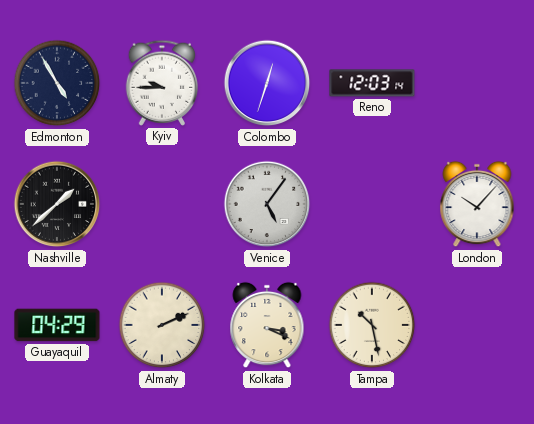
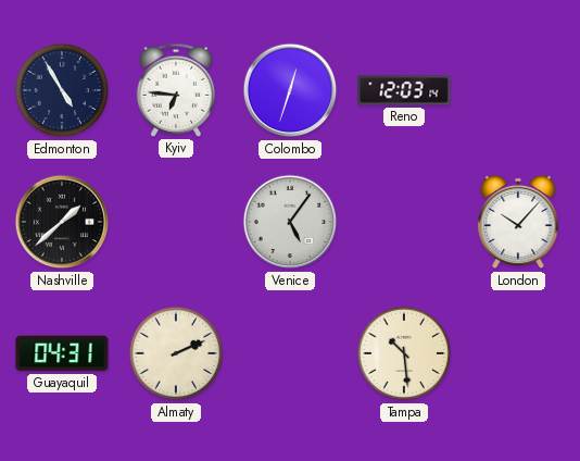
Kyiv: 9:45 -> 6:46 (176, 90)
Guayaquil: 04:29 -> 04:31 (62, 353)
Kolkata: 3:19 -> none (267, 325)
Tampa: 10:28 -> 10:29 (404, 353)
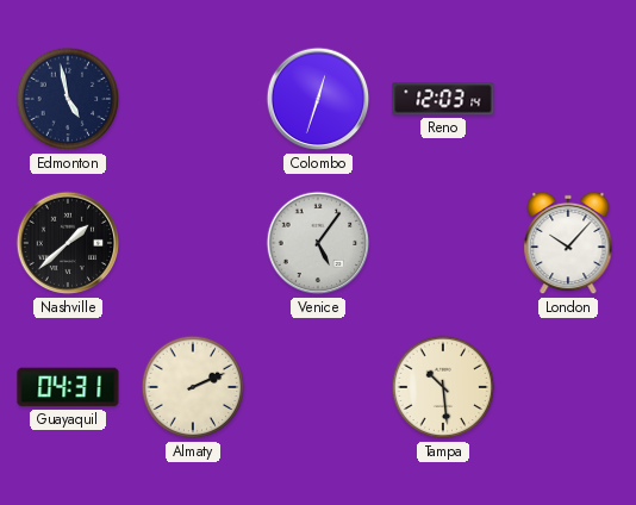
Edmonton: 4:55 -> 4:58 (68, 99)
Kyiv: 6:46 -> none (176, 90)
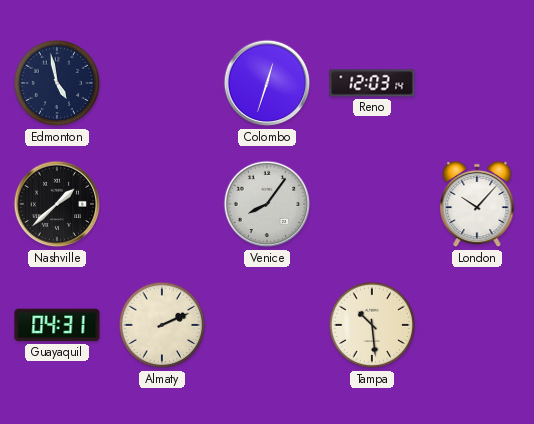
Venice: 5:06 -> 8:06 (267, 204)
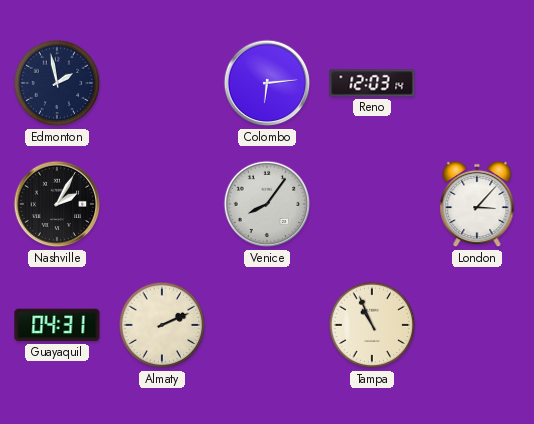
Edmonton: 4:58 -> 1:58 (57, 83)
Colombo: 12:33 -> 6:14 (267, 83)
Nashville: 1:38 -> 2:05 (57, 204)
London: 10:07 -> 3:07 (477, 204)
Tampa: 10:29 -> 10:56 (372, 325)
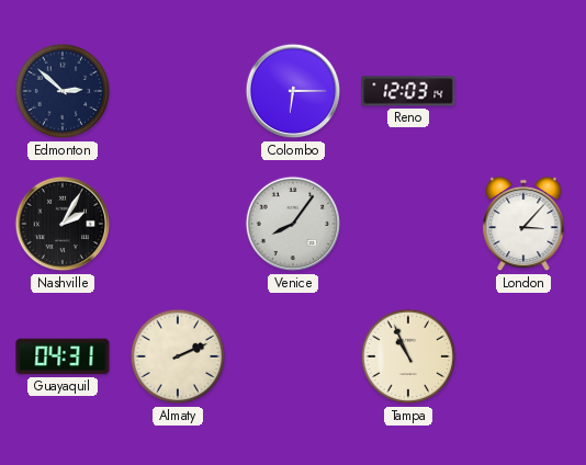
Edmonton: 1:58 -> 2:52 (63, 91)
Colombo: 6:14 -> 6:15 (293, 91)
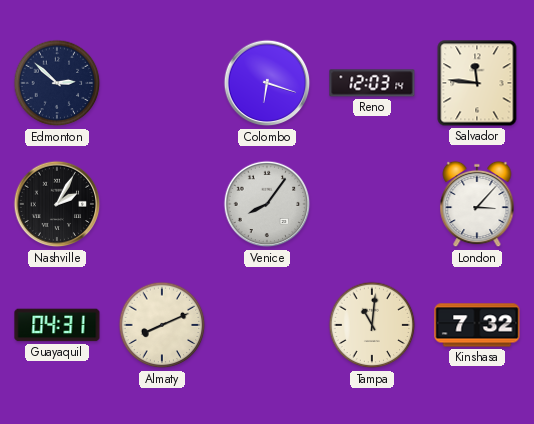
Colombo: 6:15 -> 6:18 (267, 83)
Salvador: none -> 11:46 (477, 83)
Almaty: 2:11 -> 8:11 (162, 325)
Tampa: 10:56 -> 11:01 (372, 325)
Kinshasa: none -> 7:32 (477, 325)
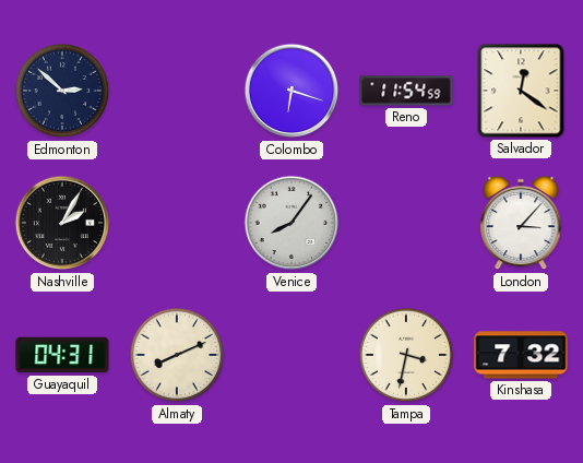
Reno: 12:03 -> 11:54 (406, 91)
Salvador: 11:46 -> 12:21 (521, 91)
Tampa: 11:01 -> 3:32 (406, 355)
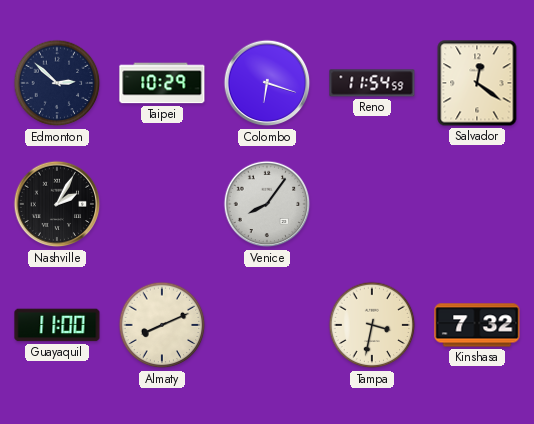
Taipei: none -> 10:29 (162, 83)
London: 3:07 -> none (521, 223)
Guayaquil: 04:31 -> 11:00 (57, 325)
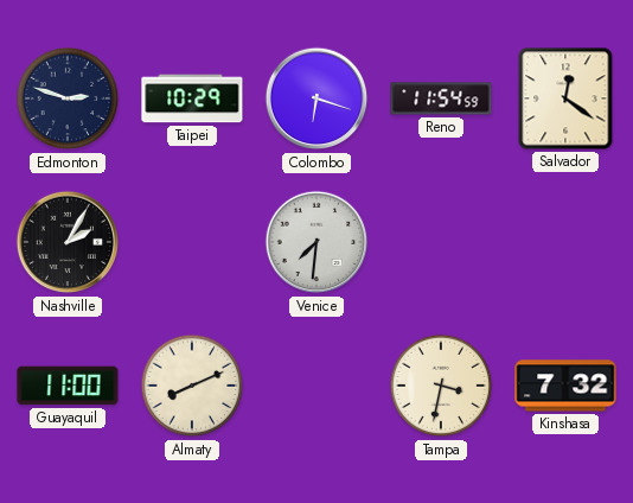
Edmonton: 2:52 -> 2:48 (68, 98)
Venice: 8:06 -> 7:31 (316, 242)
